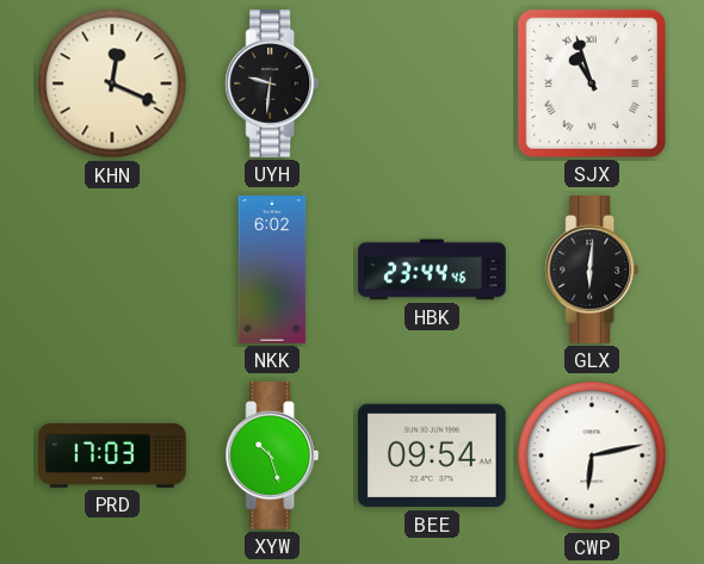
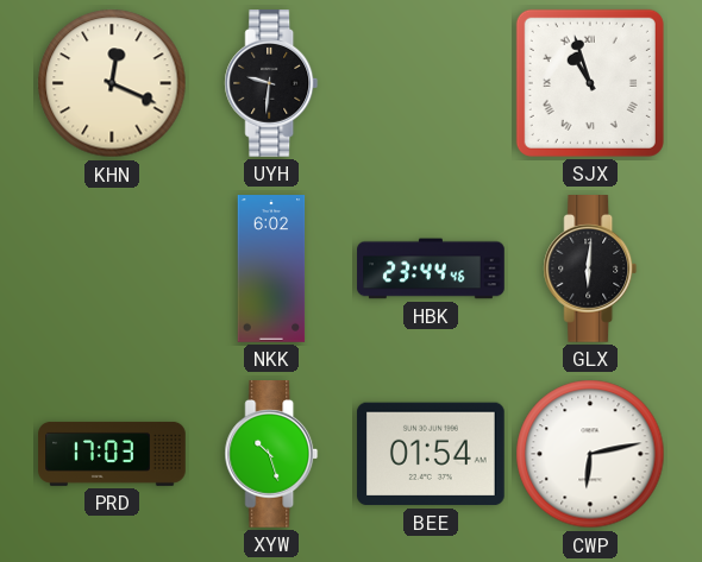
BEE: 09:54 -> 01:54 (431, 454)
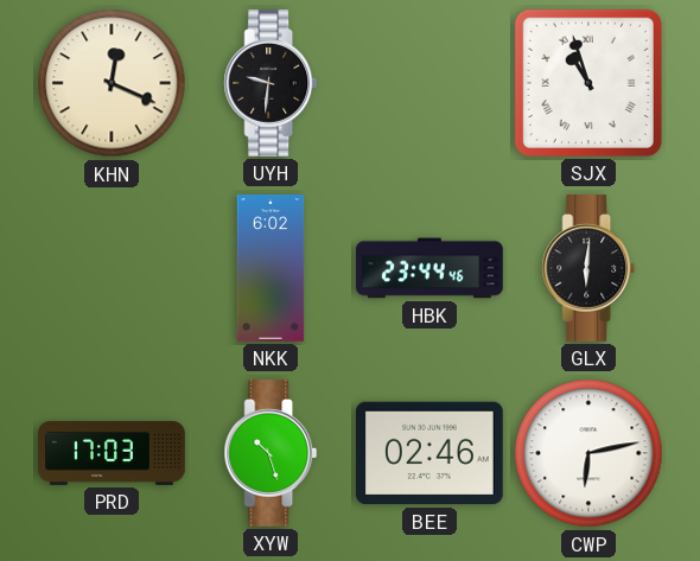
BEE: 01:54 -> 02:46 (429, 453)
